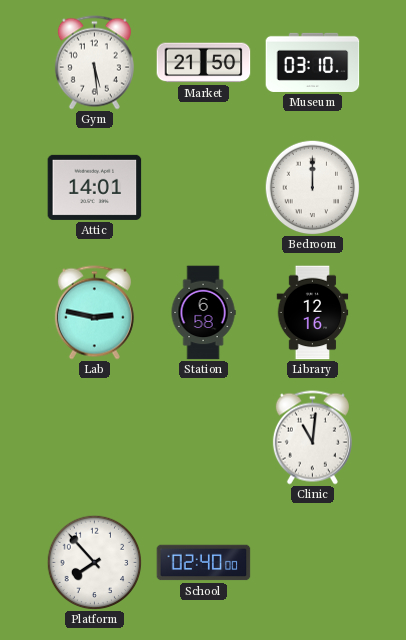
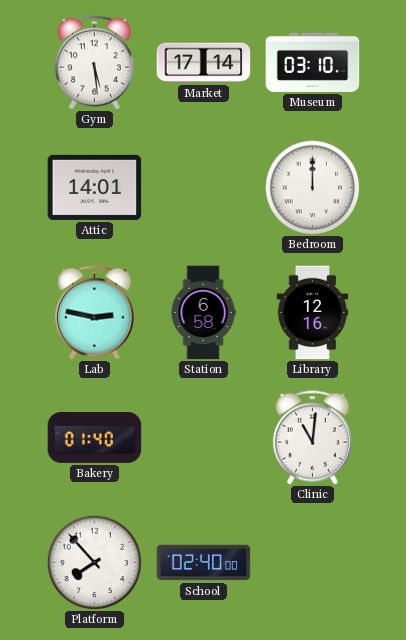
Market: 21:50 -> 17:14 (204, 63)
Bakery: none -> 01:40 (95, 438)
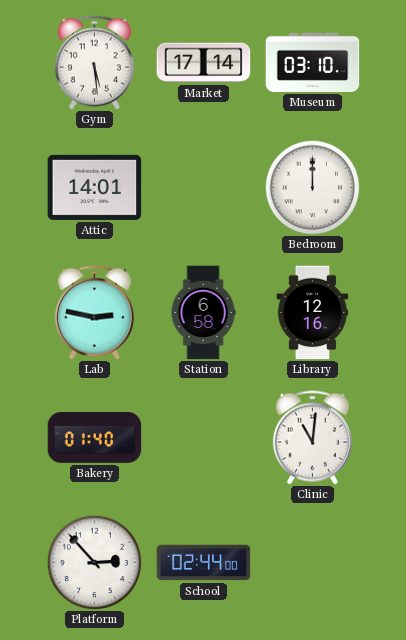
Platform: 7:53 -> 2:53 (94, 562)
School: 02:40 -> 02:44 (204, 563)
